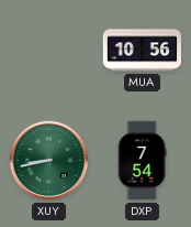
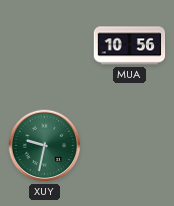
XUY: 8:43 -> 9:32 (45, 146)
DXP: 7:54 -> none (142, 161)
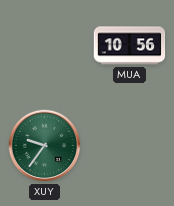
XUY: 9:32 -> 9:36 (45, 146)
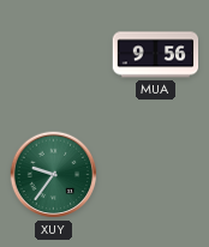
MUA: 10:56 -> 9:56 (156, 55)
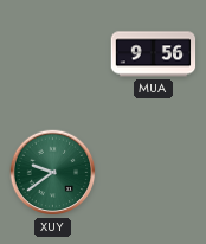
XUY: 9:36 -> 9:39 (53, 173)
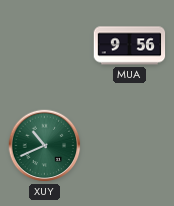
XUY: 9:39 -> 10:41 (45, 146)
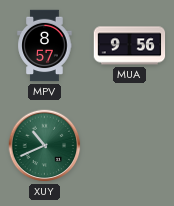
MPV: none -> 8:57 (45, 46)
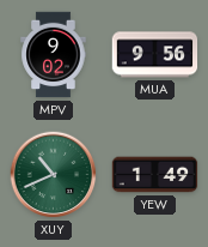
MPV: 8:57 -> 9:02 (54, 55)
YEW: none -> 1:49 (155, 175)
